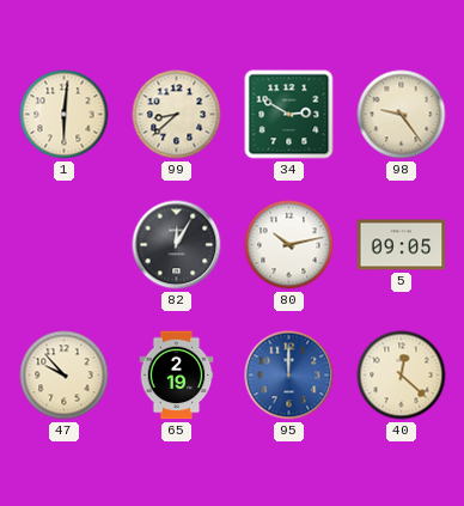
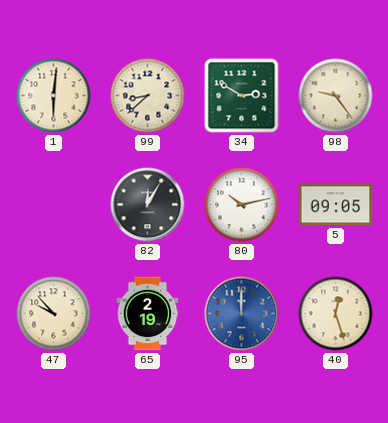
40: 12:22 -> 12:27 (336, 314)
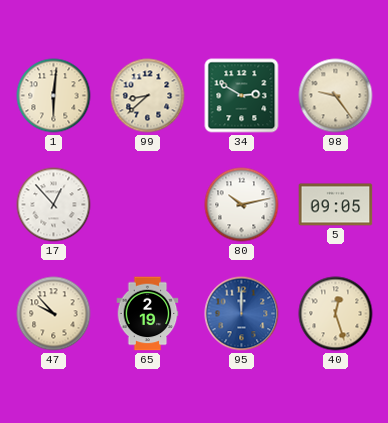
17: none -> 12:53 (54, 205)
82: 12:05 -> none (148, 205)
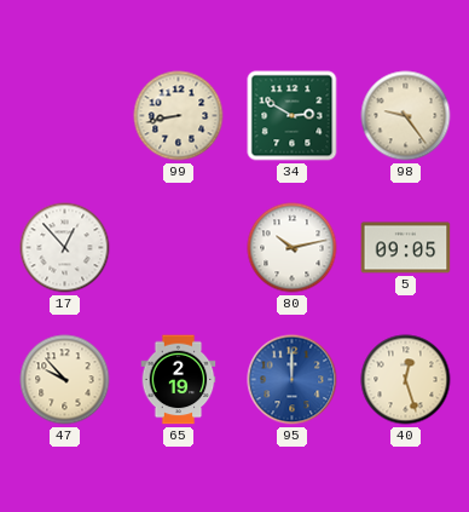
1: 6:01 -> none (54, 96)
99: 8:38 -> 8:43 (179, 116)
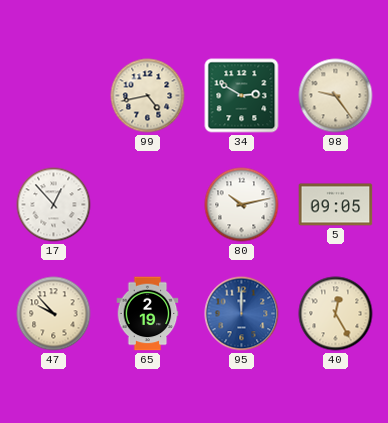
99: 8:43 -> 4:43 (148, 96)
40: 12:27 -> 12:25 (336, 314)
